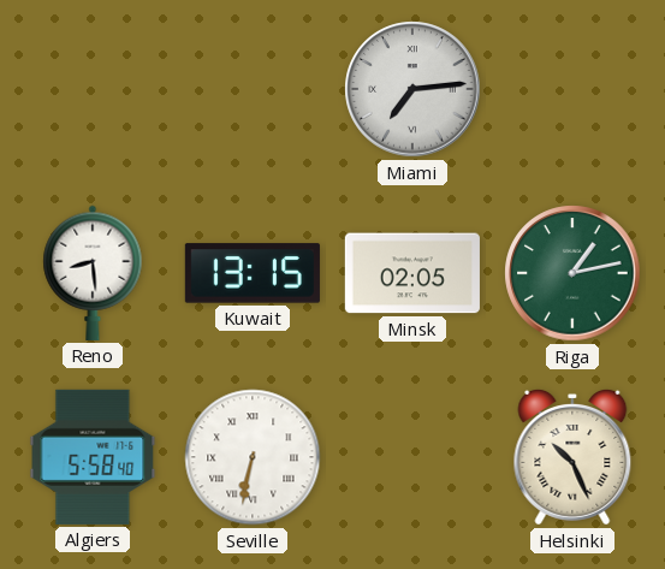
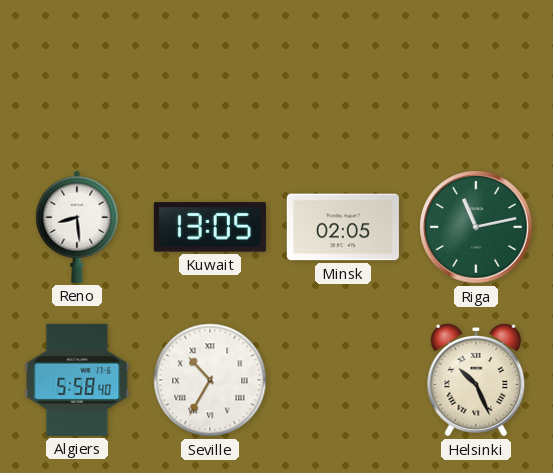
Miami: 7:14 -> none (412, 89)
Kuwait: 13:15 -> 13:05 (210, 227)
Riga: 1:13 -> 11:13 (476, 227)
Seville: 6:32 -> 10:35 (210, 380)
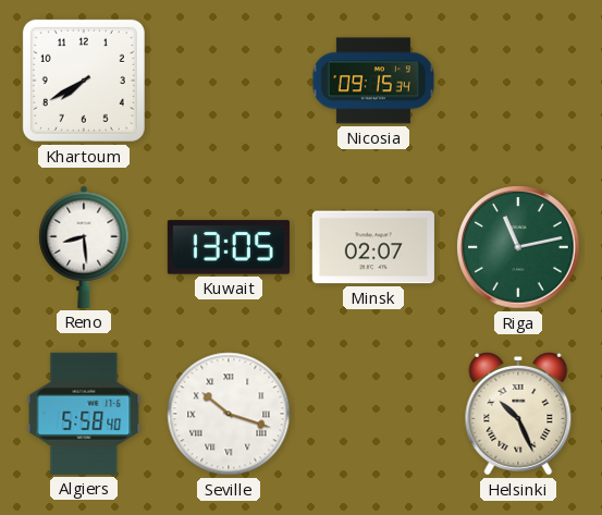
Khartoum: none -> 7:40 (84, 81)
Nicosia: none -> 09:15 (373, 81)
Minsk: 02:05 -> 02:07 (373, 247)
Seville: 10:35 -> 10:18 (229, 414)
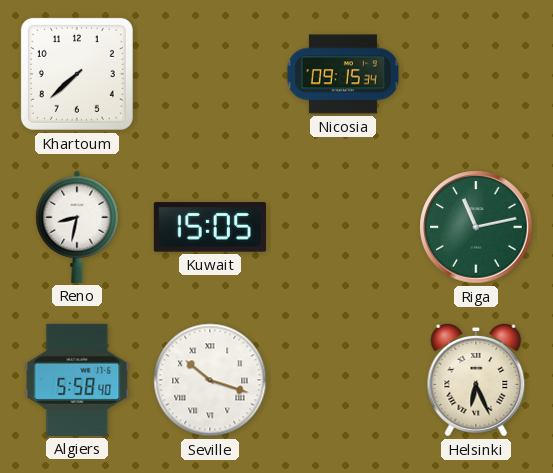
Khartoum: 7:40 -> 7:38 (77, 74)
Reno: 8:29 -> 8:32 (77, 227)
Kuwait: 13:05 -> 15:05 (210, 227)
Minsk: 02:07 -> none (373, 247)
Helsinki: 10:26 -> 6:26 (476, 380)
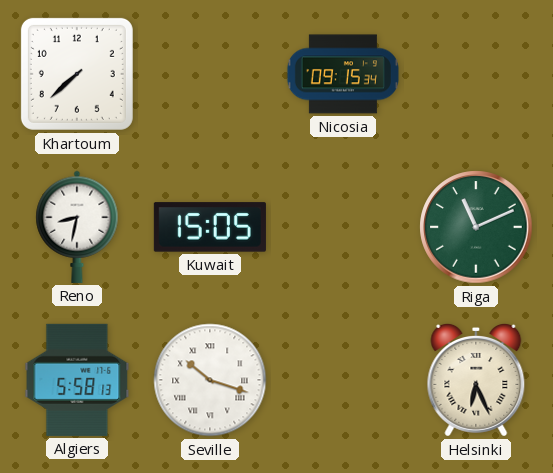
Riga: 11:13 -> 11:11 (476, 227)
Algiers: 5:58:40 -> 5:58:13 (77, 380)
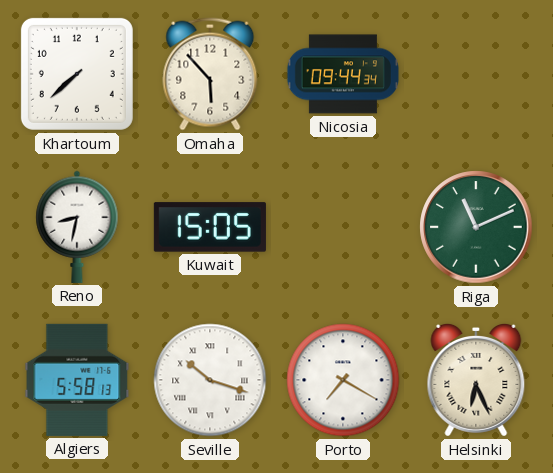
Omaha: none -> 5:53 (210, 74)
Nicosia: 09:15 -> 09:44 (343, 74)
Porto: none -> 7:20 (343, 380)
